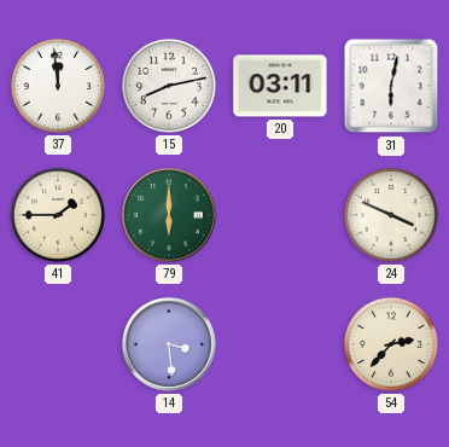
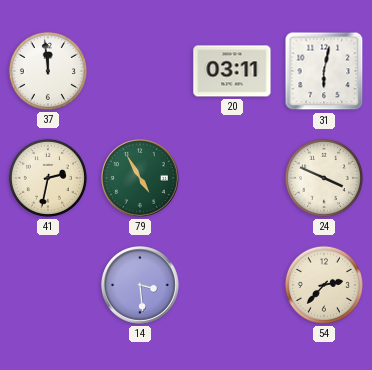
15: 8:13 -> none (169, 86)
41: 1:45 -> 2:32 (48, 178)
79: 6:00 -> 4:55 (141, 179)
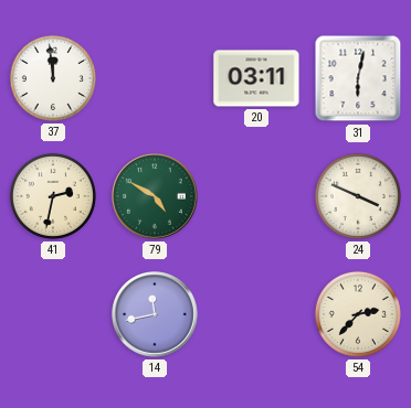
79: 4:55 -> 4:50 (156, 197)
14: 3:29 -> 11:43 (156, 315)
